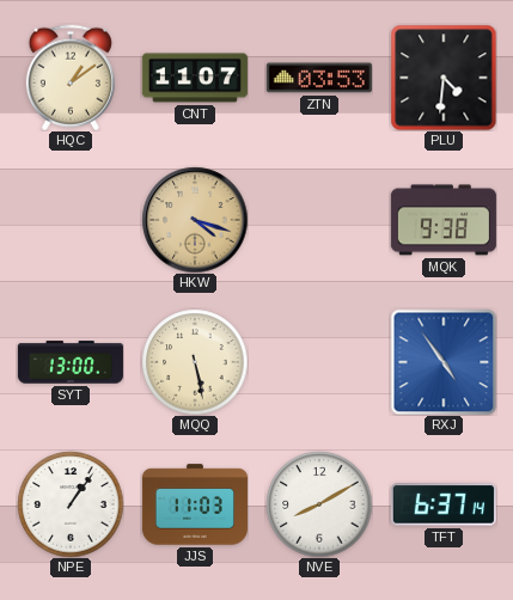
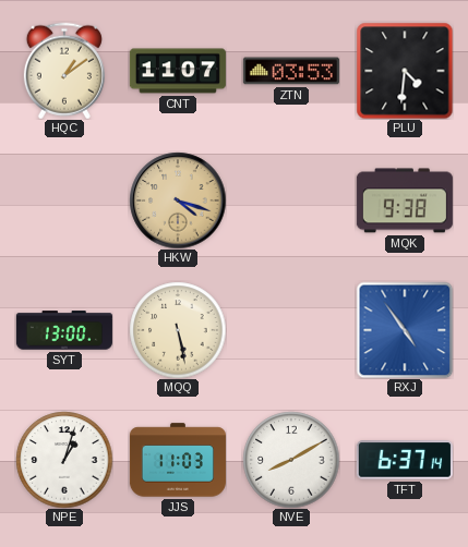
NPE: 1:06 -> 1:03 (64, 460)
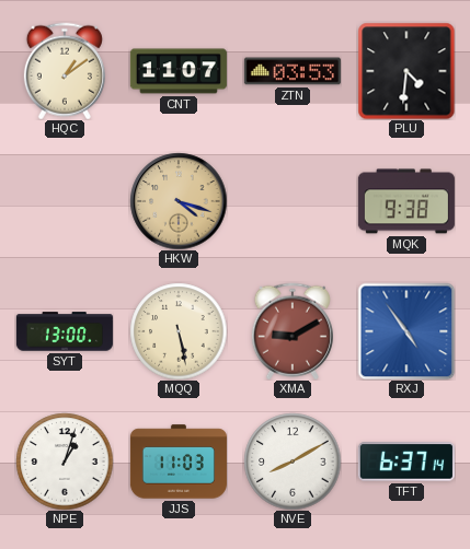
XMA: none -> 9:10 (293, 331)
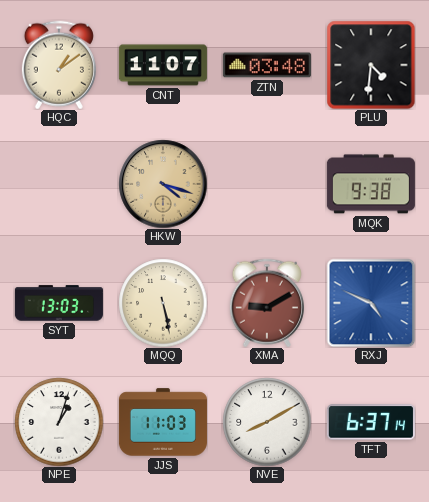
ZTN: 03:53 -> 03:48 (267, 65)
SYT: 13:00 -> 13:03 (59, 303)
RXJ: 4:54 -> 4:49 (371, 303)
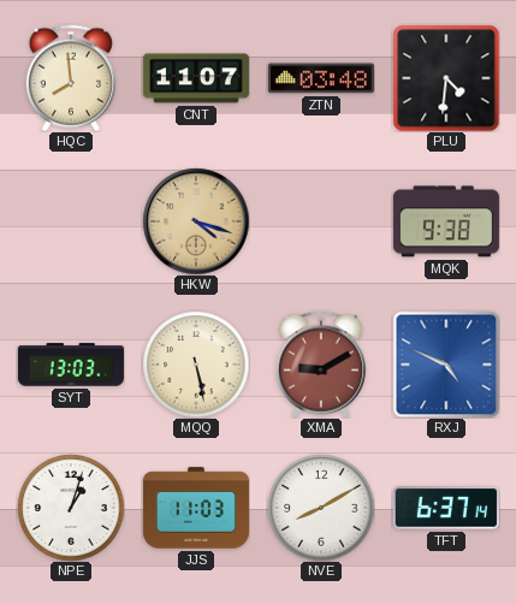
HQC: 1:09 -> 7:59 (71, 78)
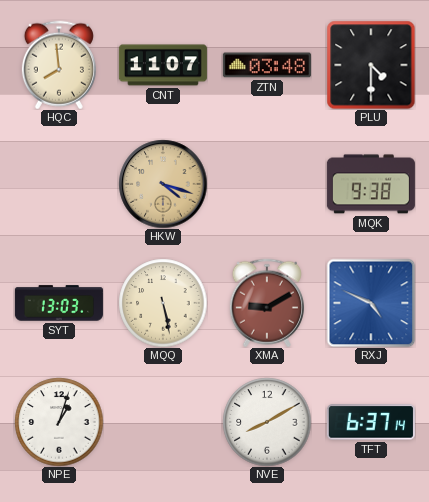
PLU: 4:31 -> 4:30 (371, 65)
JJS: 11:03 -> none (196, 508)
